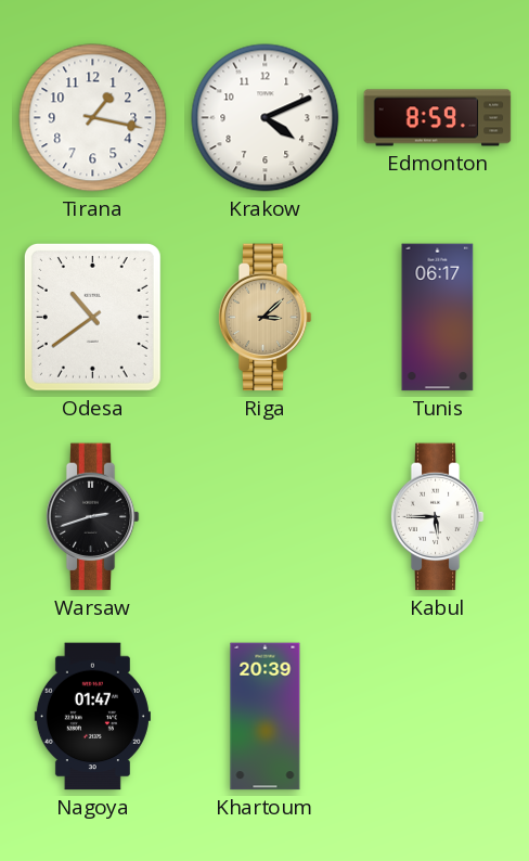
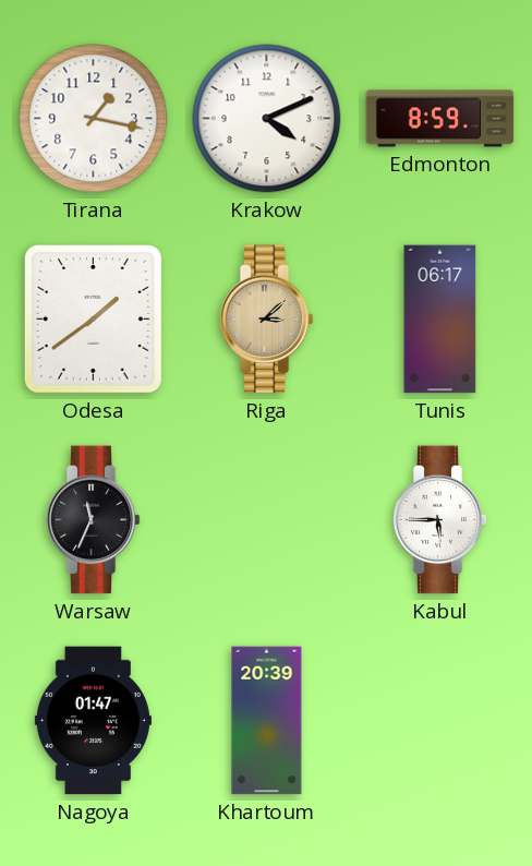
Odesa: 10:39 -> 1:39 (93, 318)
Warsaw: 2:42 -> 11:34 (93, 520)
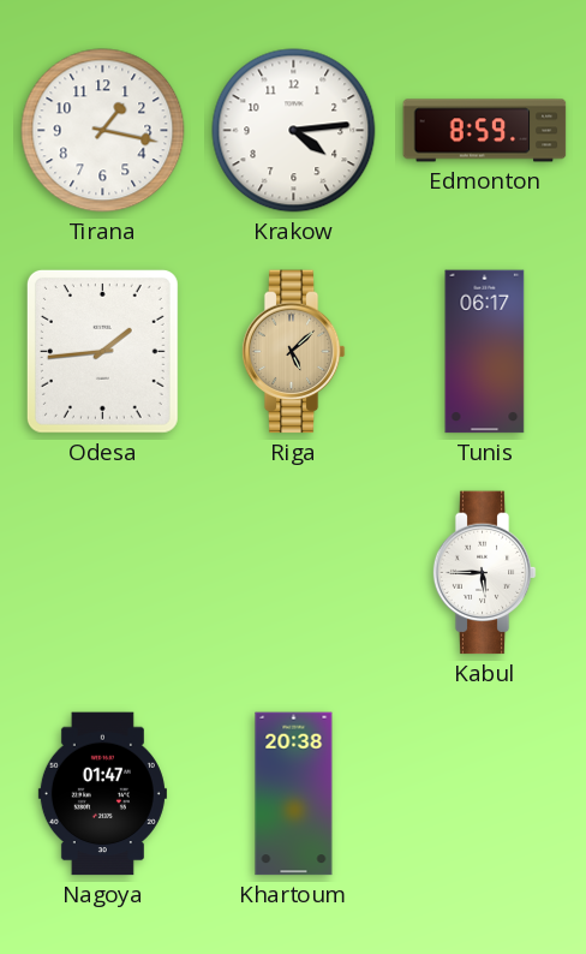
Krakow: 4:11 -> 4:14 (294, 131)
Odesa: 1:39 -> 1:44 (102, 351)
Riga: 3:08 -> 5:08 (293, 352)
Warsaw: 11:34 -> none (93, 520)
Khartoum: 20:39 -> 20:38 (294, 794)
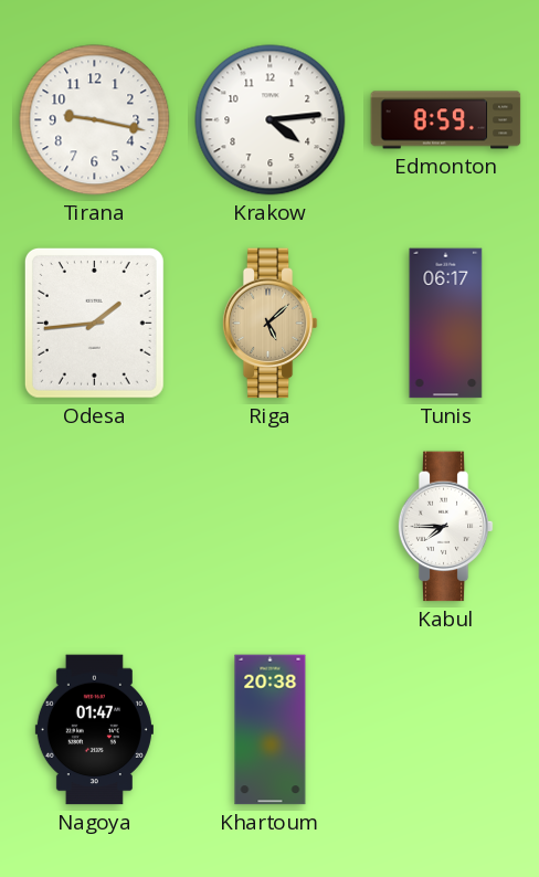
Tirana: 1:17 -> 9:17 (95, 120)
Kabul: 5:45 -> 7:45 (445, 527)
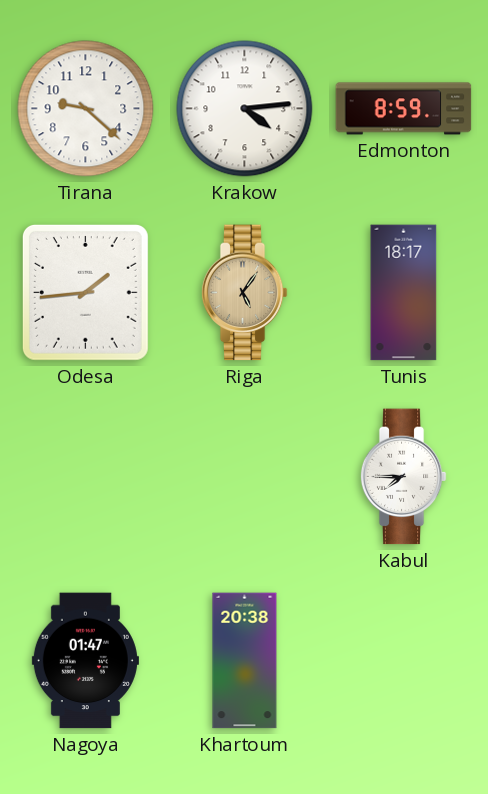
Tirana: 9:17 -> 9:22 (86, 109)
Riga: 5:08 -> 5:06 (244, 293)
Tunis: 06:17 -> 18:17 (404, 293)
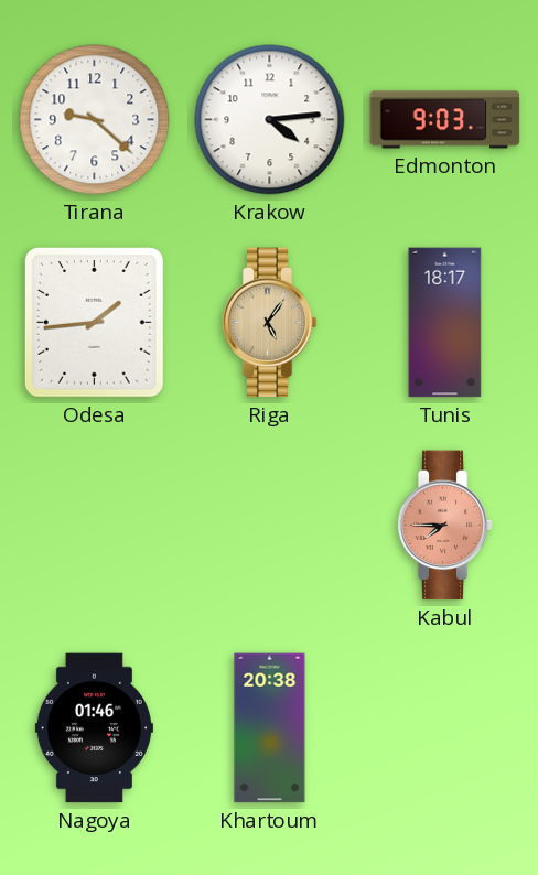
Edmonton: 8:59 -> 9:03 (445, 120)
Kabul dial: white -> salmon (444, 526)
Nagoya: 01:47 -> 01:46 (94, 728)
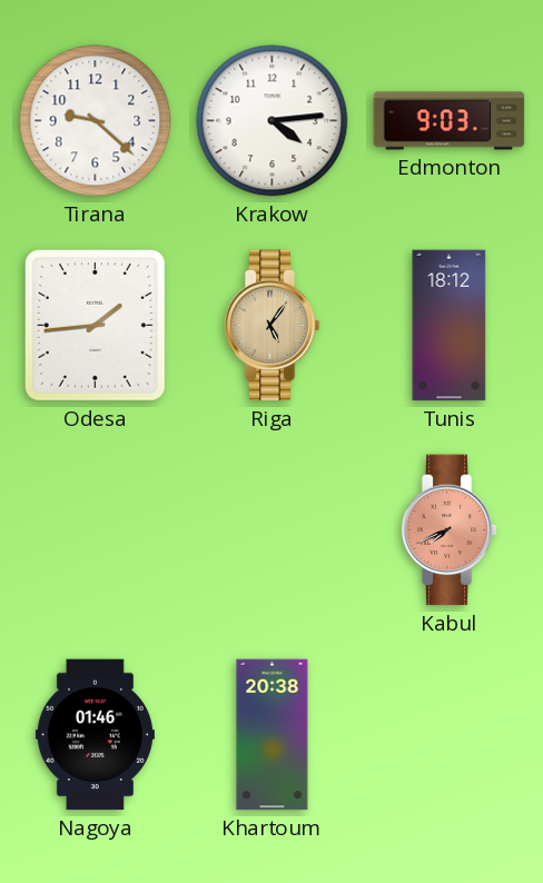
Tunis: 18:17 -> 18:12 (450, 326)
Kabul: 7:45 -> 7:41 (448, 530)
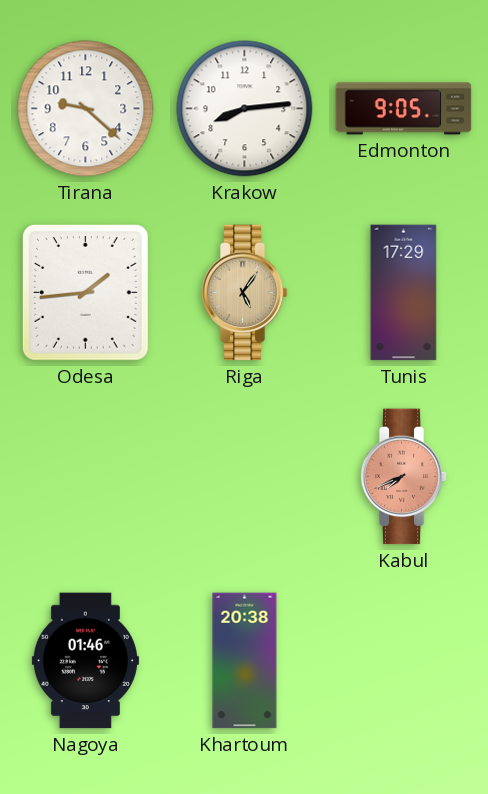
Krakow: 4:14 -> 8:14 (245, 109)
Edmonton: 9:03 -> 9:05 (404, 109)
Tunis: 18:12 -> 17:29 (404, 293)
